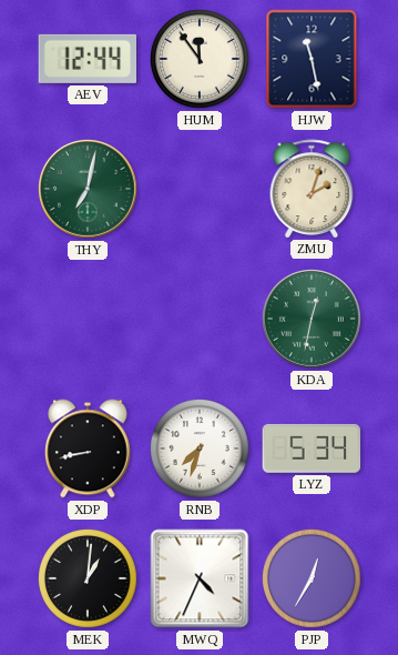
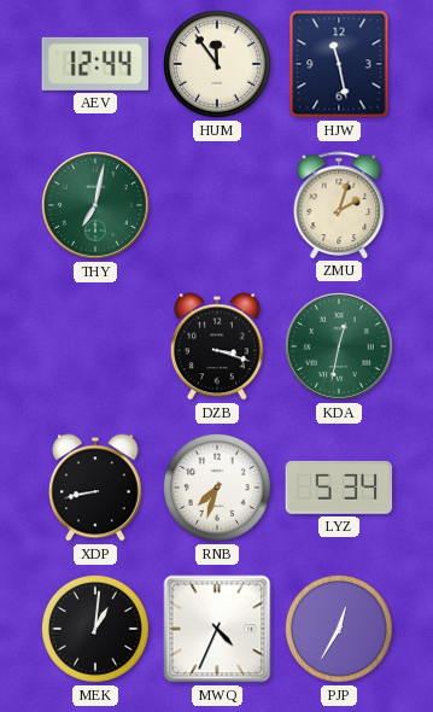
DZB: none -> 3:18 (218, 346)
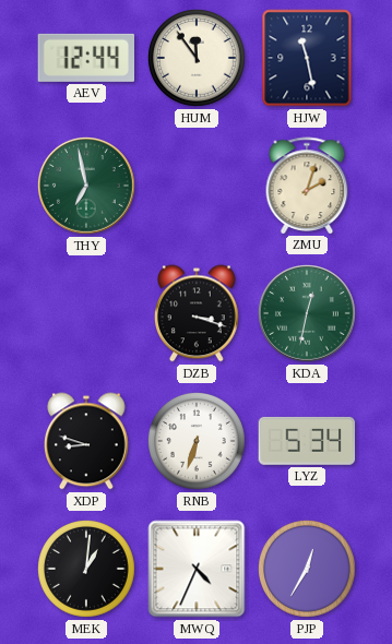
THY: 7:02 -> 6:58 (86, 186)
XDP: 8:43 -> 8:48 (87, 441)
RNB: 7:33 -> 6:33 (197, 441)
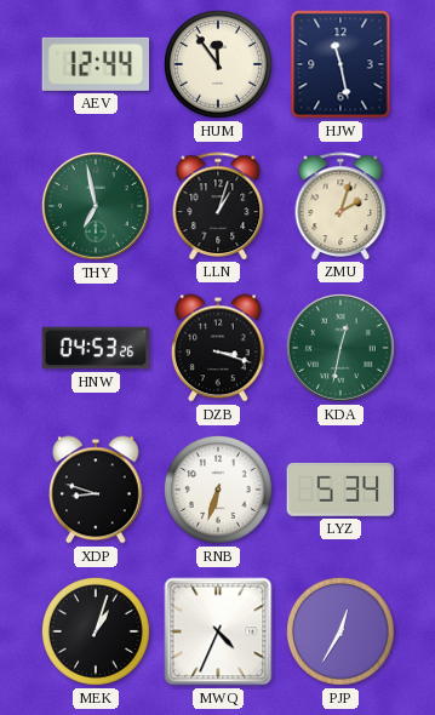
LLN: none -> 1:03 (218, 206)
HNW: none -> 04:53 (96, 348)
MEK: 1:01 -> 1:03 (96, 631)
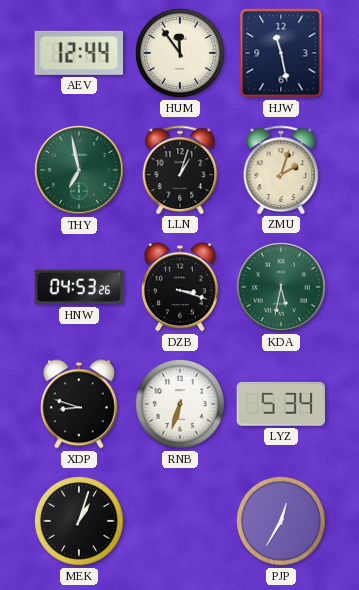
KDA: 12:32 -> 5:32 (281, 287)
MWQ: 4:34 -> none (218, 631)
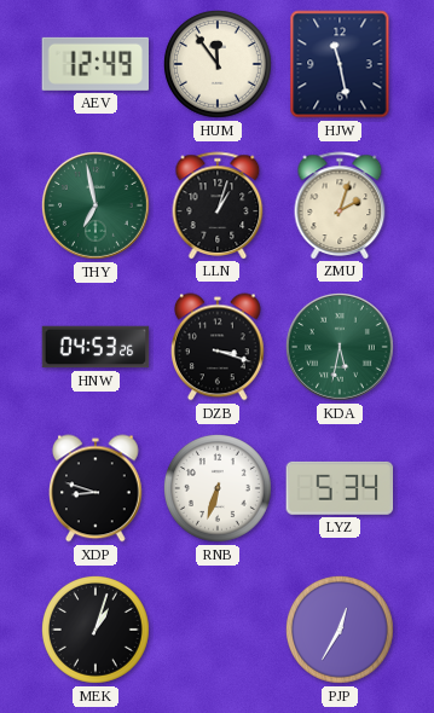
AEV: 12:44 -> 12:49 (96, 64)
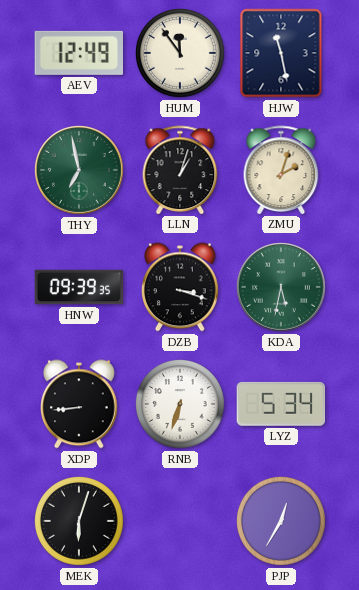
HNW: 04:53 -> 09:39 (79, 287)
XDP: 8:48 -> 8:44 (80, 404)
MEK: 1:03 -> 6:03 (79, 521)
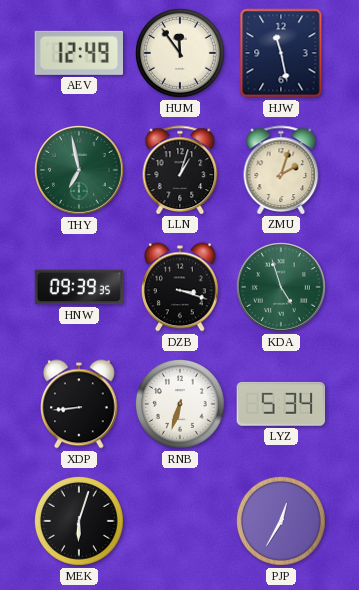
KDA: 5:32 -> 4:57 (281, 287)
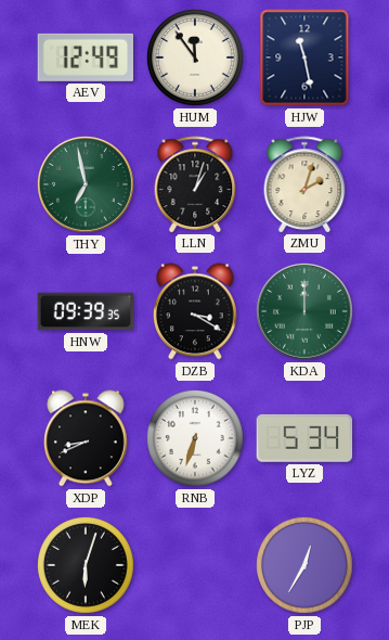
DZB: 3:18 -> 3:20 (196, 311)
KDA: 4:57 -> 12:00 (304, 311)
XDP: 8:44 -> 8:41 (87, 438)
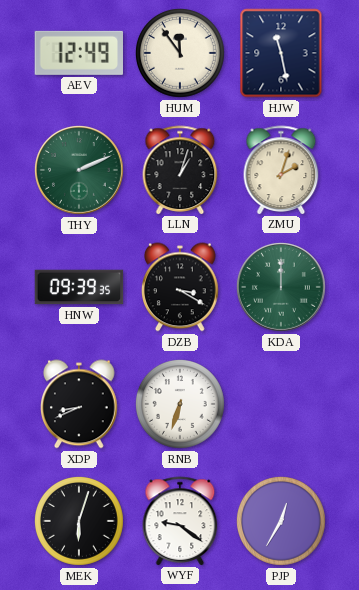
THY: 6:58 -> 2:11 (79, 170)
LYZ: 5:34 -> none (304, 438)
WYF: none -> 9:21 (180, 521)
